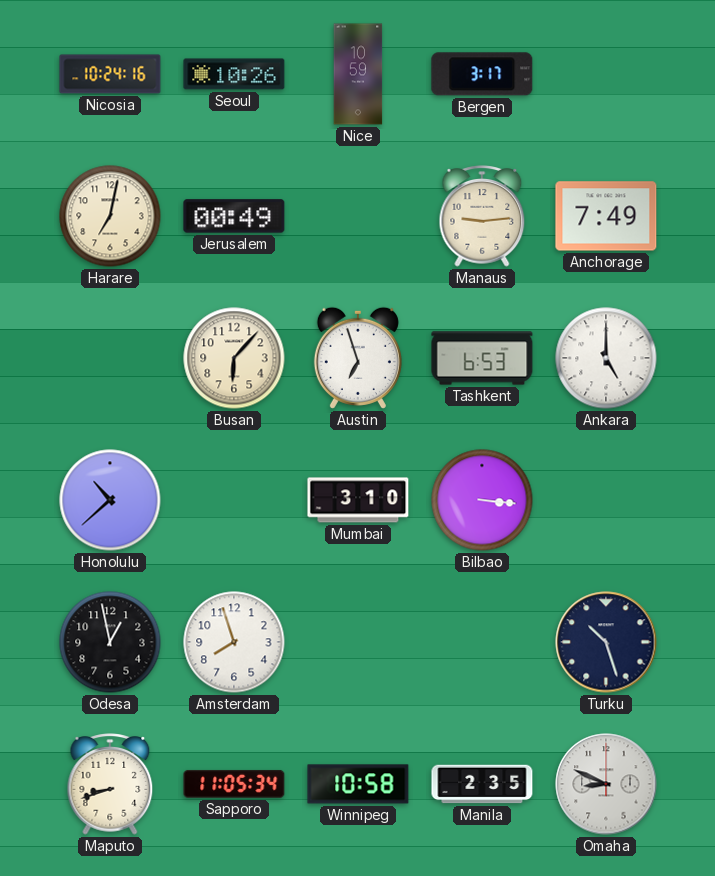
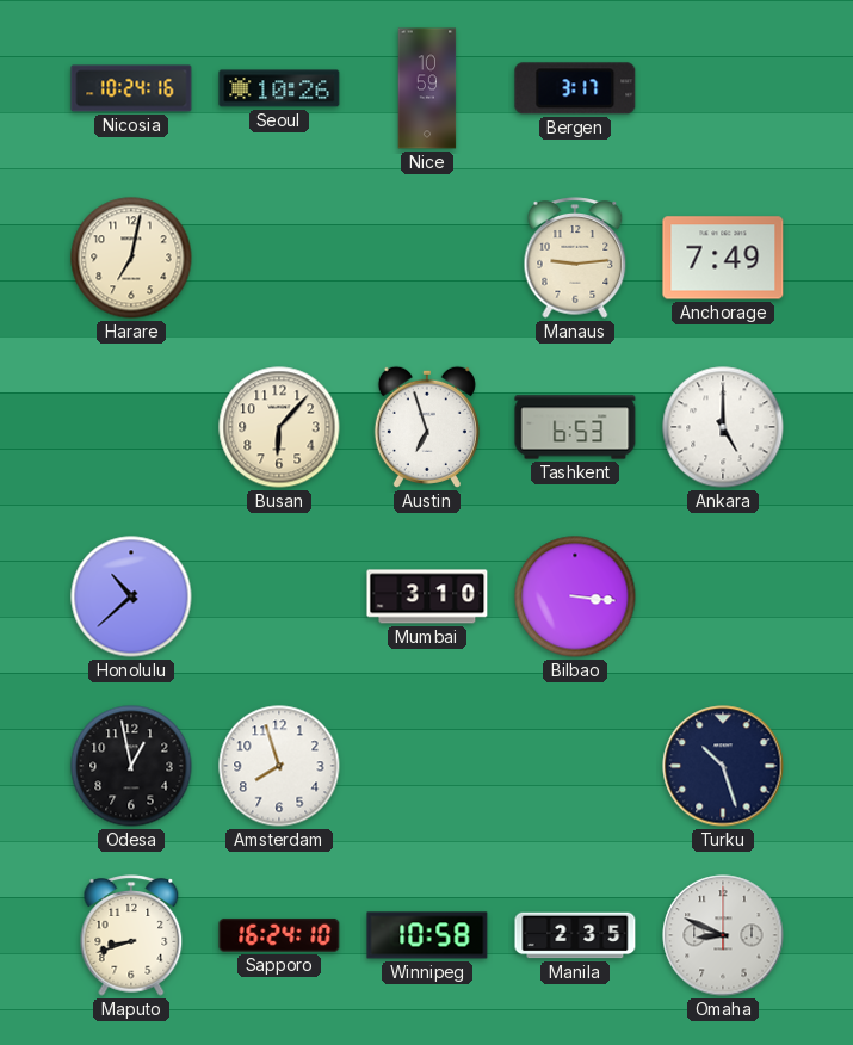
Jerusalem: 00:49 -> none (234, 216)
Sapporo: 11:05 -> 16:24 (279, 935)
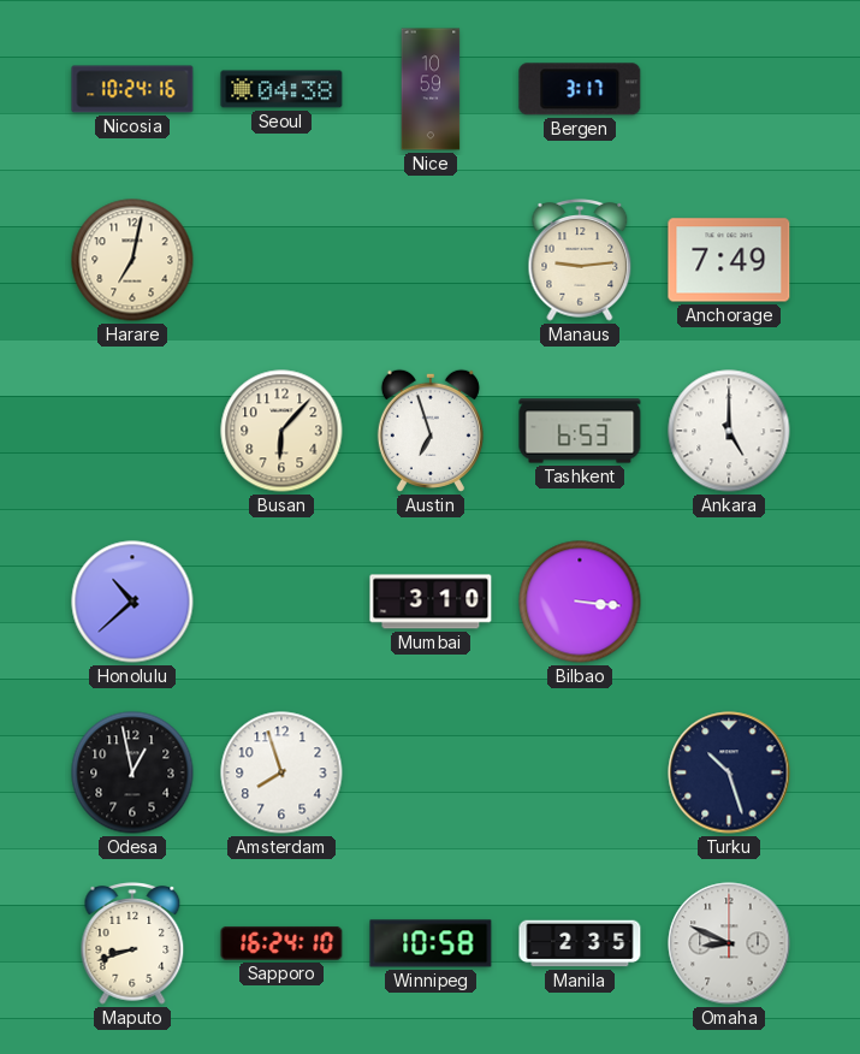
Seoul: 10:26 -> 04:38 (281, 89)
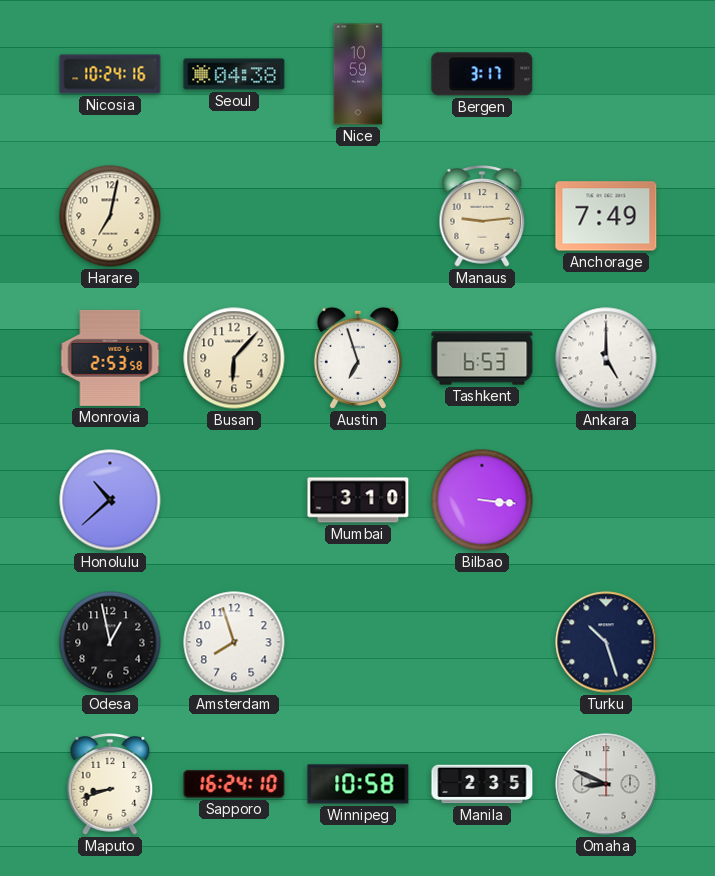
Monrovia: none -> 2:53 (110, 358)
